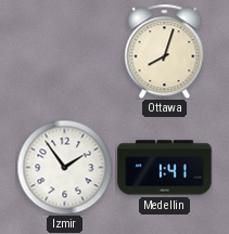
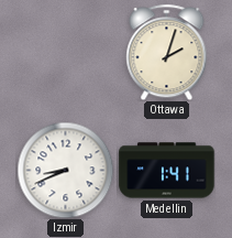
Ottawa: 8:03 -> 2:03 (167, 52)
Izmir: 1:54 -> 8:41 (65, 170)
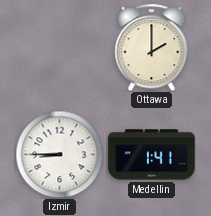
Ottawa: 2:03 -> 2:00 (152, 47)
Izmir: 8:41 -> 8:45 (59, 154)
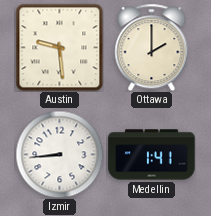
Austin: none -> 9:29 (59, 47)
Izmir: 8:45 -> 8:44 (59, 154)
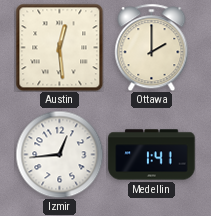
Austin: 9:29 -> 12:29 (59, 47)
Izmir: 8:44 -> 12:44 (59, 154)
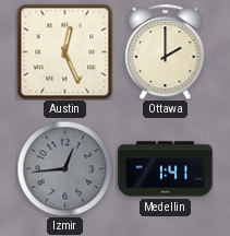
Austin: 12:29 -> 12:26 (64, 51)
Izmir dial: white -> grey (64, 168)
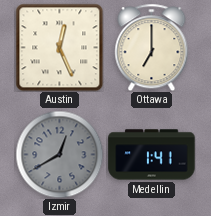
Ottawa: 2:00 -> 7:00 (152, 47)
Izmir: 12:44 -> 12:40 (59, 154)
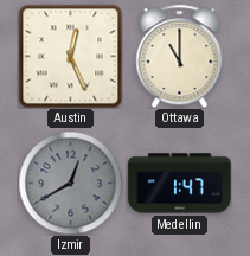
Ottawa: 7:00 -> 11:00 (180, 56)
Medellin: 1:41 -> 1:47 (180, 184)
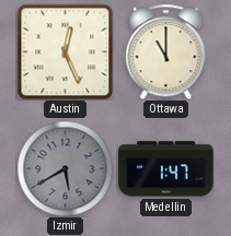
Izmir: 12:40 -> 5:40 (65, 168)
